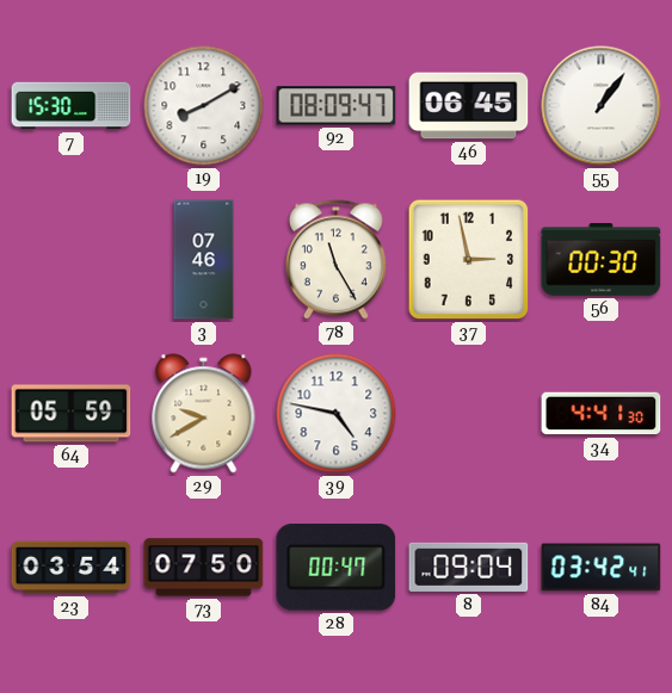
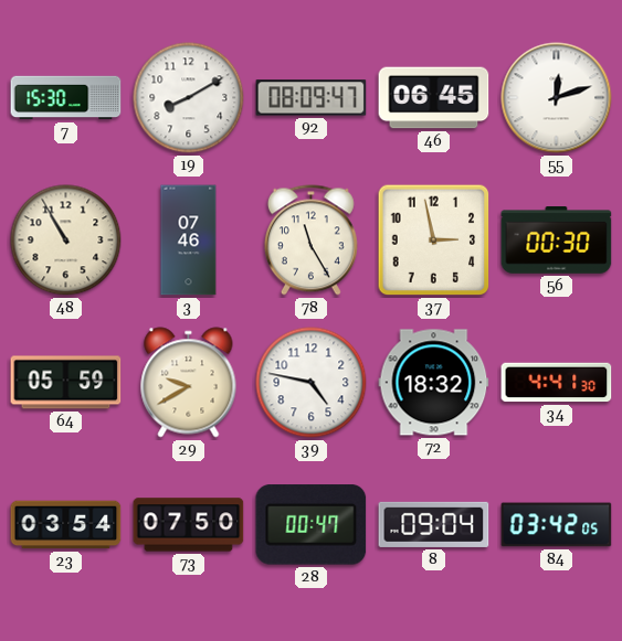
55: 1:06 -> 12:12 (557, 98)
48: none -> 10:55 (66, 241)
72: none -> 18:32 (434, 383)
84: 03:42:41 -> 03:42:05 (557, 525)
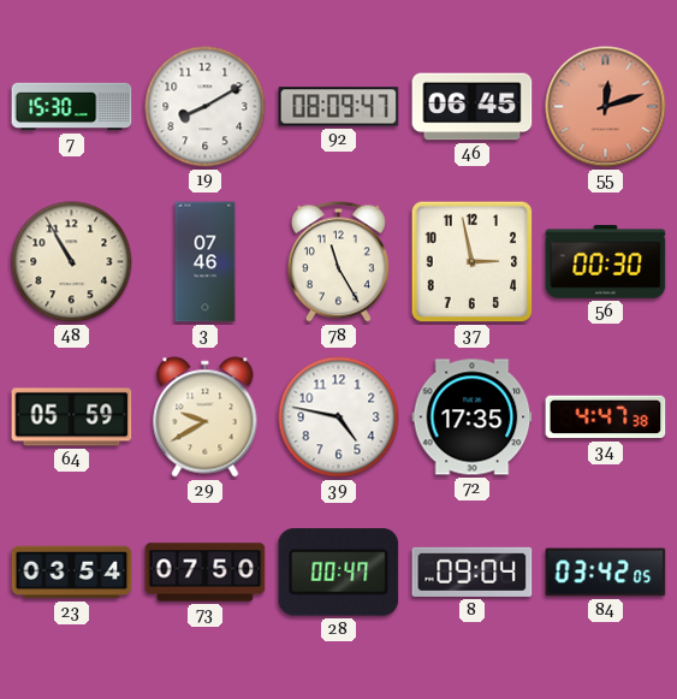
55 dial: white -> salmon (606, 107)
72: 18:32 -> 17:35 (473, 417)
34: 4:41 -> 4:47 (606, 417)
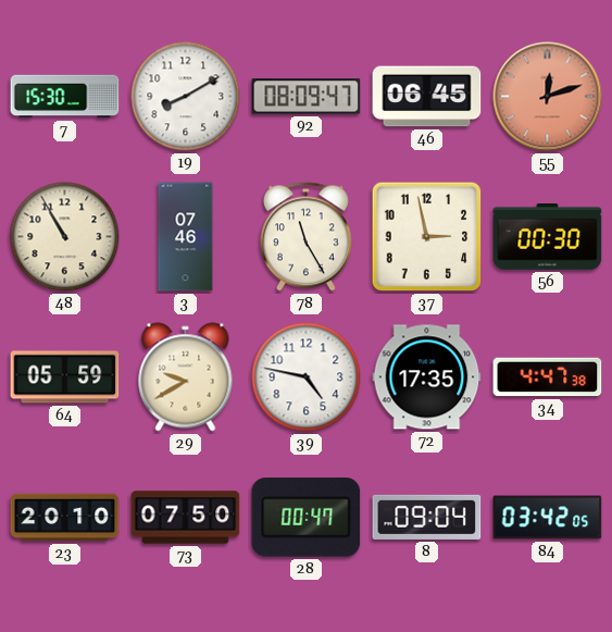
23: 03:54 -> 20:10 (65, 518)
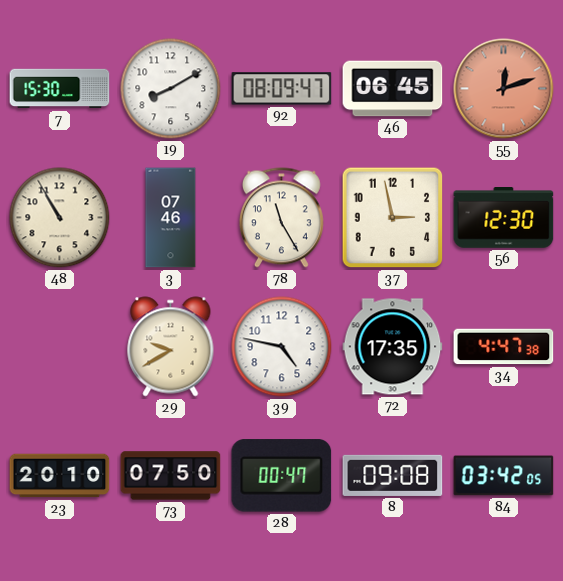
56: 00:30 -> 12:30 (504, 218)
64: 05:59 -> none (65, 377)
8: 09:04 -> 09:08 (393, 475)
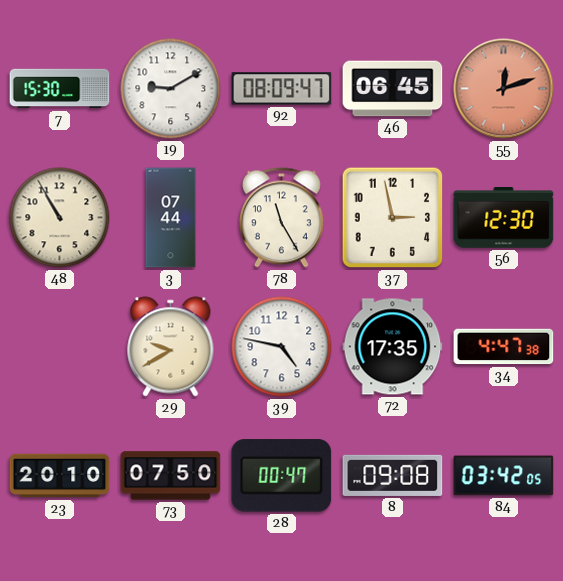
19: 8:10 -> 9:10 (171, 89)
3: 07:46 -> 07:44 (171, 218)
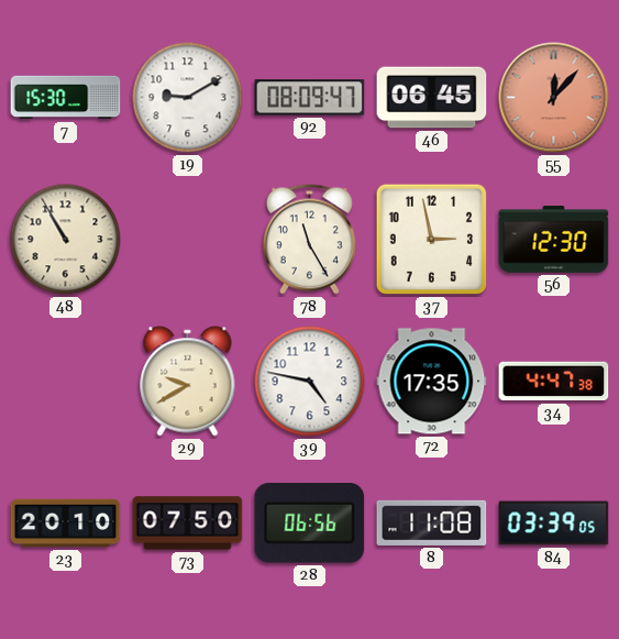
55: 12:12 -> 12:07 (554, 98)
3: 07:44 -> none (171, 218)
28: 00:47 -> 06:56 (310, 524)
8: 09:08 -> 11:08 (432, 522)
84: 03:42 -> 03:39 (554, 524)
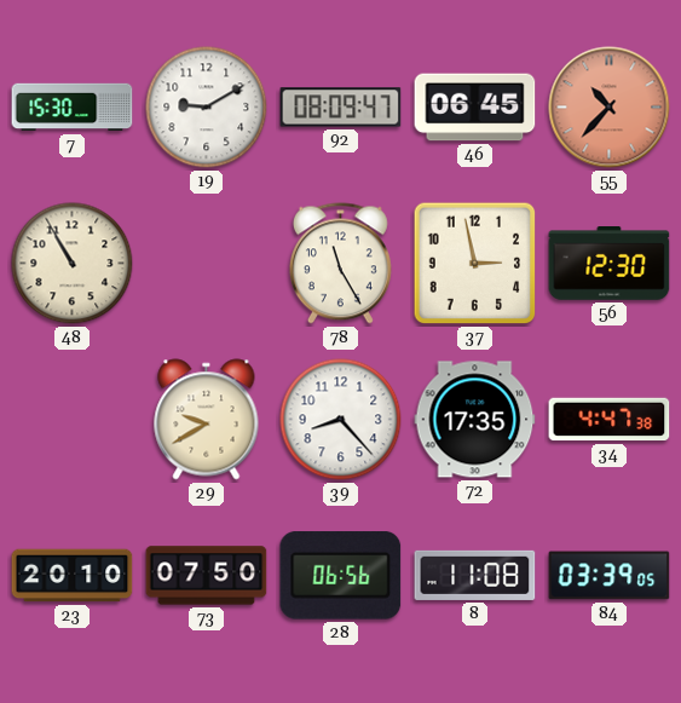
55: 12:07 -> 10:37 (610, 108)
39: 4:47 -> 8:23 (341, 420)
